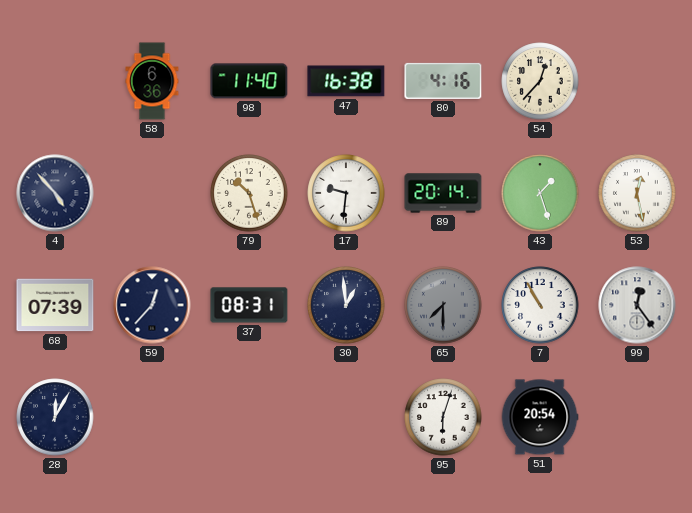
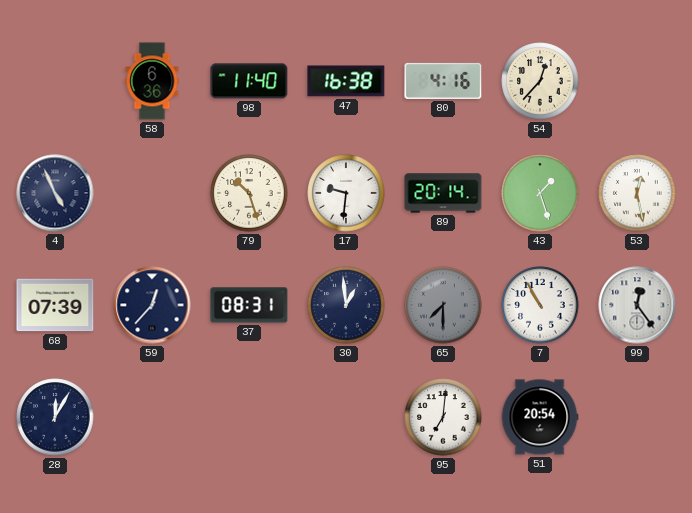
4: 4:53 -> 4:56 (55, 193)
95: 6:03 -> 7:01 (443, 417)
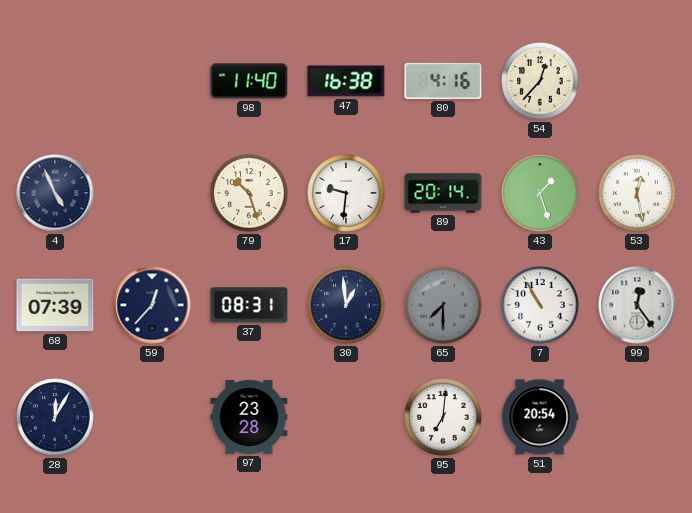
58: 6:36 -> none (152, 81)
97: none -> 23:28 (249, 417)
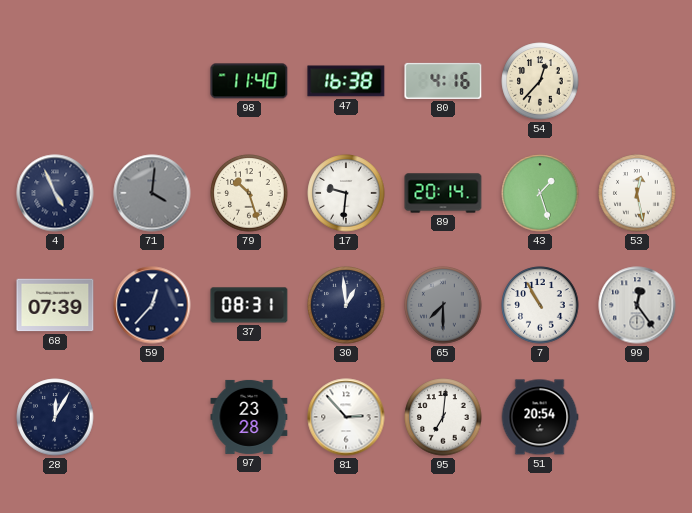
71: none -> 4:01 (152, 193)
81: none -> 2:53 (346, 417)
